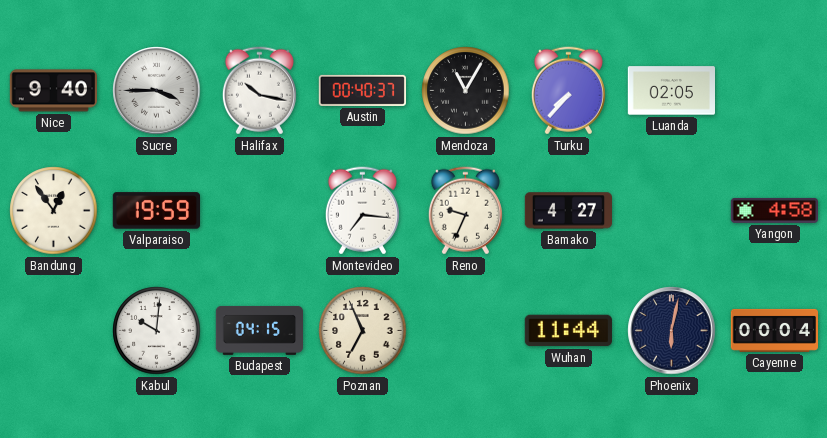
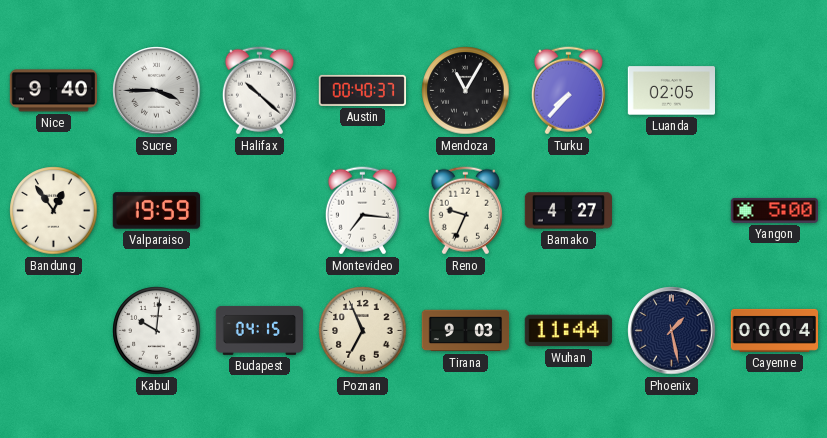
Halifax: 10:17 -> 10:22 (259, 91)
Yangon: 4:58 -> 5:00 (774, 210)
Tirana: none -> 9:03 (466, 331)
Phoenix: 6:02 -> 1:28 (672, 331)
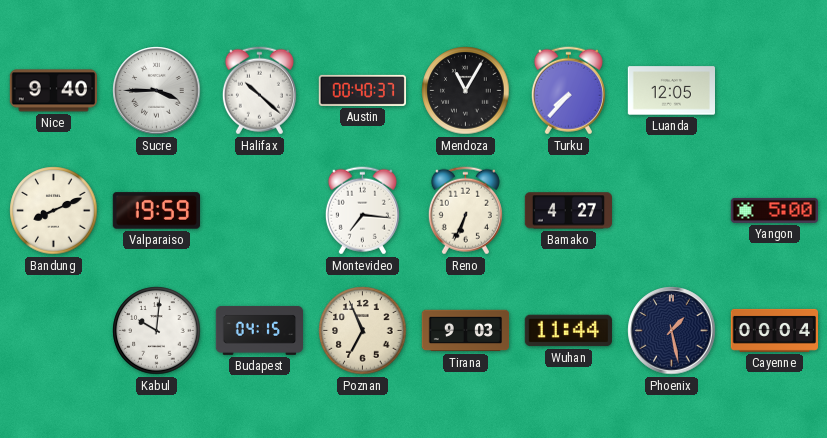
Luanda: 02:05 -> 12:05 (671, 91)
Bandung: 12:54 -> 8:11 (54, 211)
Reno: 9:34 -> 6:34 (465, 211)
